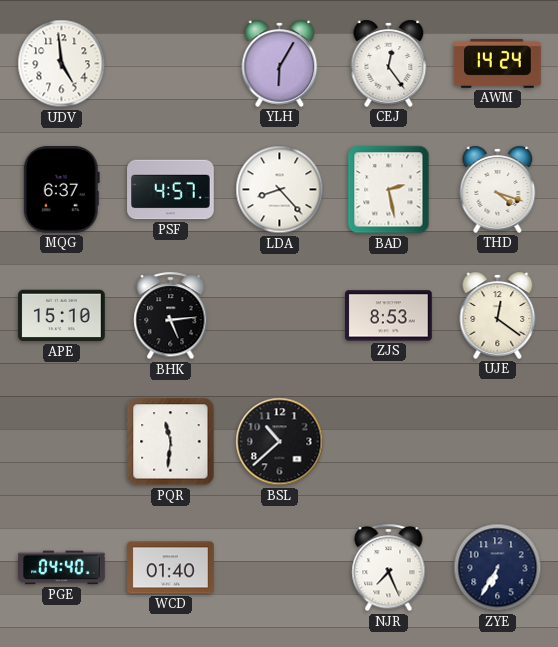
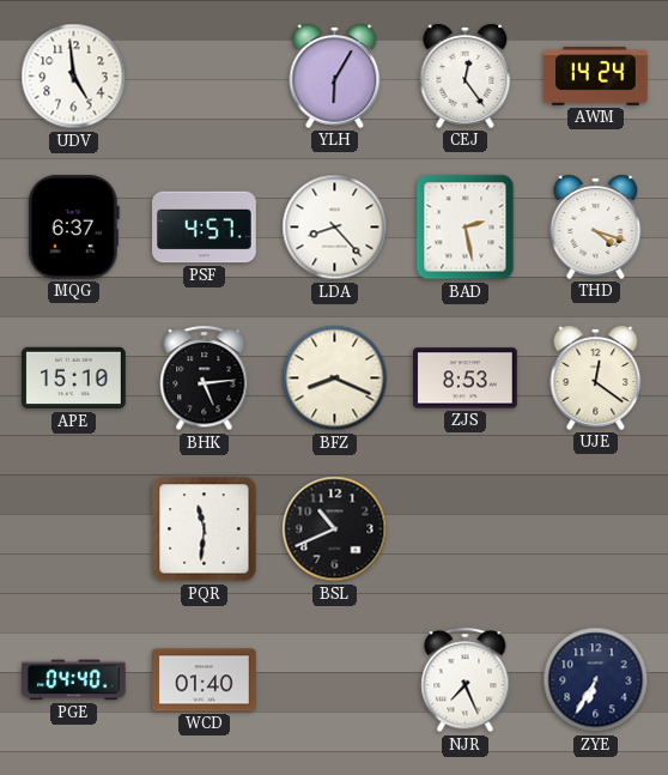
BFZ: none -> 8:19 (335, 379)
BSL: 10:38 -> 10:41 (335, 529)
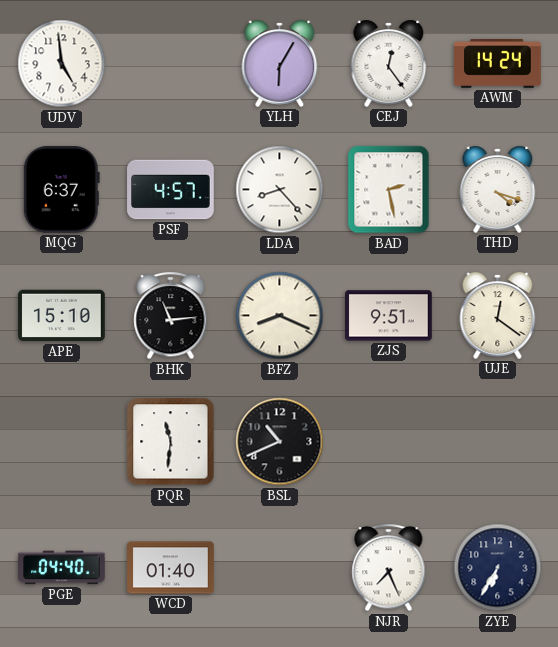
BHK: 5:14 -> 11:14 (171, 316)
ZJS: 8:53 -> 9:51 (389, 316)
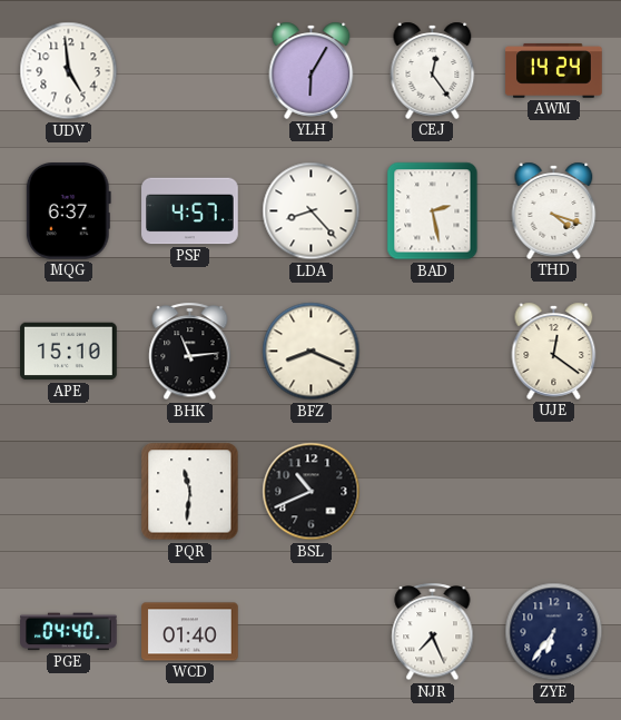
ZJS: 9:51 -> none (389, 316)
ZYE: 6:35 -> 6:36 (554, 632)
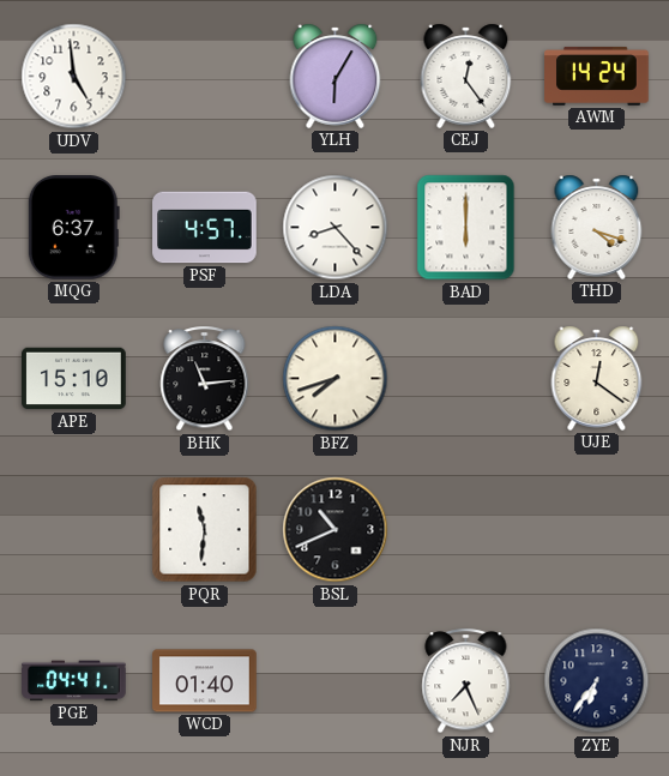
BAD: 2:28 -> 6:00 (466, 228)
BFZ: 8:19 -> 7:42 (336, 379)
PGE: 04:40 -> 04:41 (74, 681)
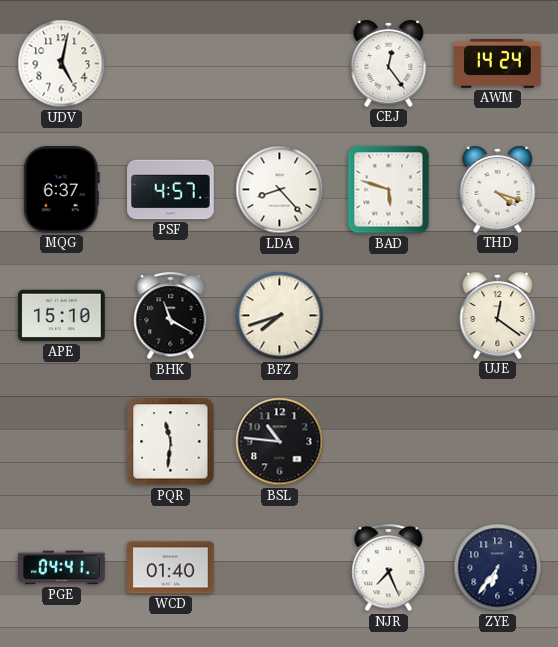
UDV: 4:59 -> 5:02 (62, 64)
YLH: 6:05 -> none (336, 76)
BAD: 6:00 -> 5:48 (389, 190)
BHK: 11:14 -> 11:20 (171, 316)
BSL: 10:41 -> 10:46 (280, 442)
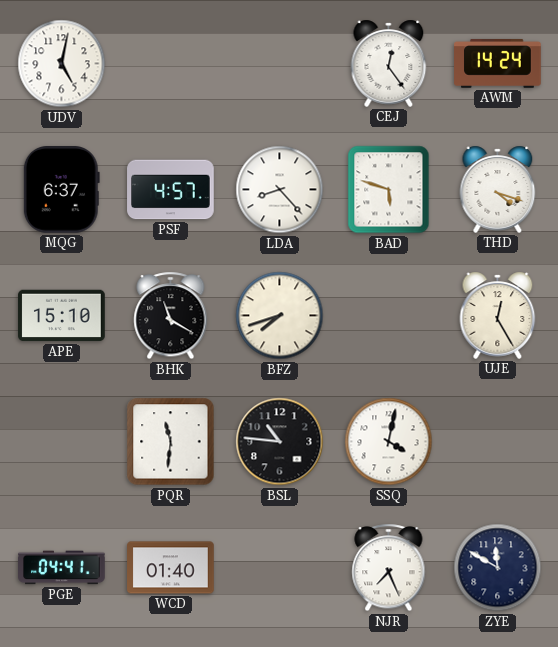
UJE: 12:21 -> 12:25 (498, 315)
SSQ: none -> 4:02 (389, 442)
ZYE: 6:36 -> 11:50 (498, 568)
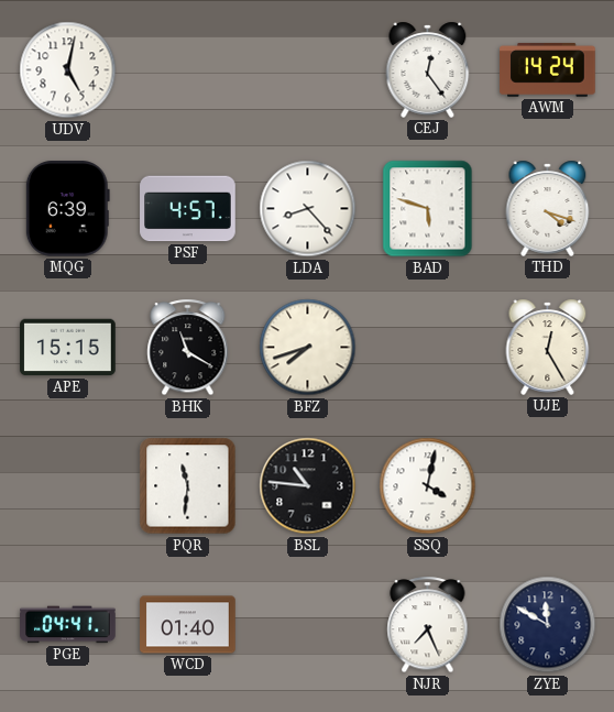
MQG: 6:37 -> 6:39 (67, 209)
APE: 15:10 -> 15:15 (68, 348)
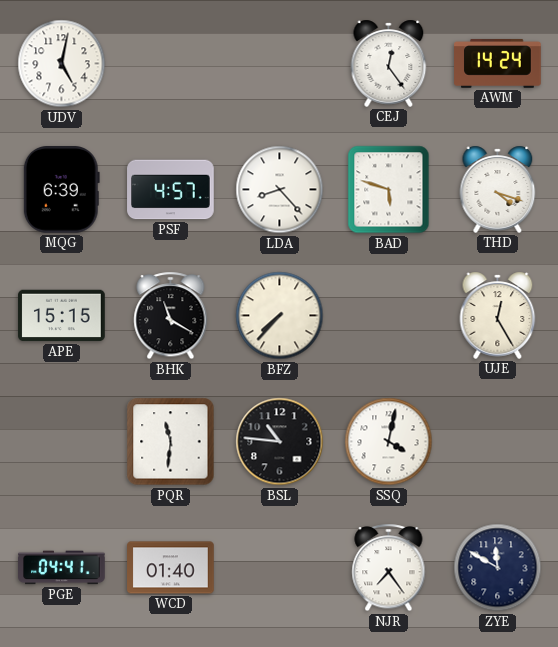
BFZ: 7:42 -> 7:37 (280, 316)
NJR: 7:26 -> 7:24 (389, 568)
